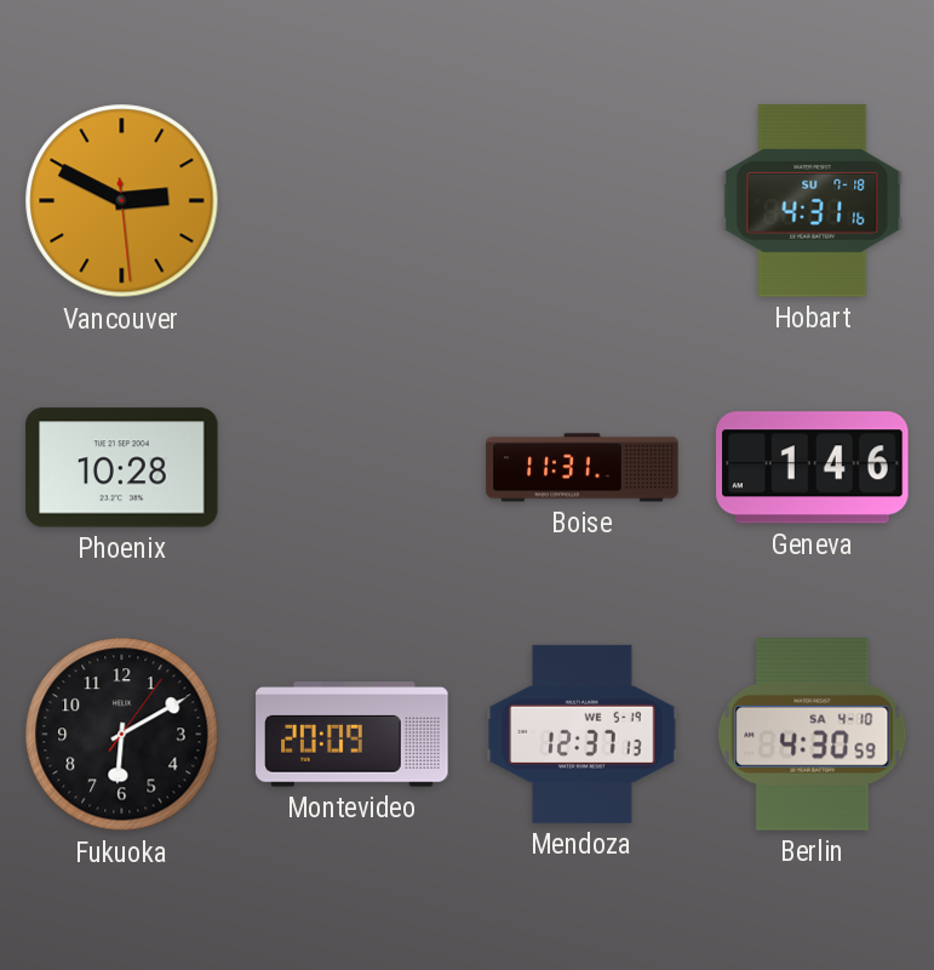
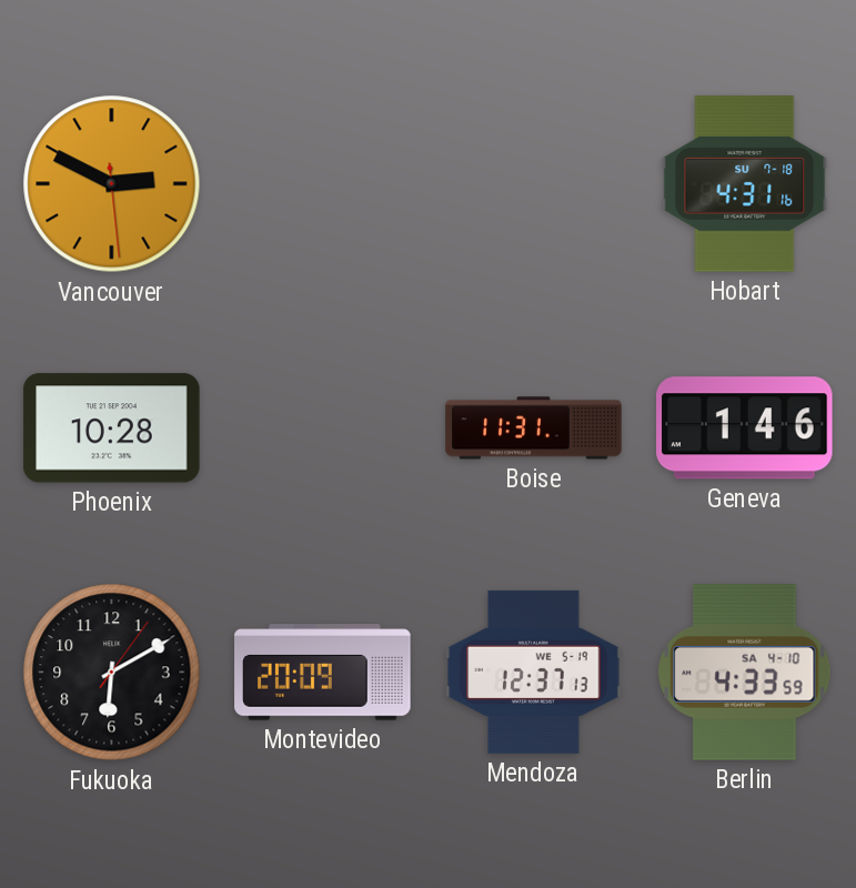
Berlin: 4:30 -> 4:33 (745, 673)
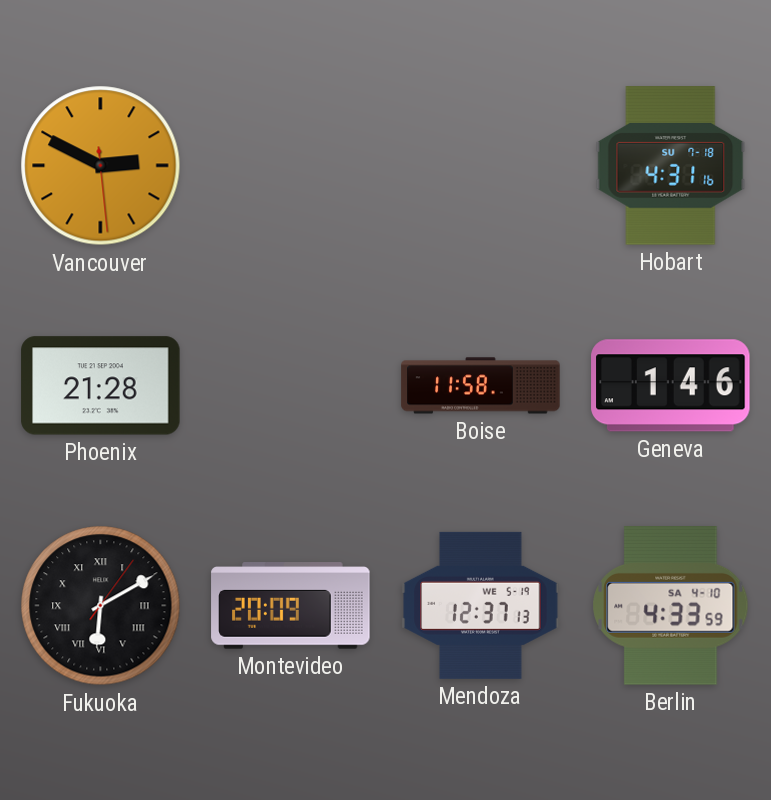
Phoenix: 10:28 -> 21:28 (101, 386)
Boise: 11:31 -> 11:58 (481, 386)
Fukuoka numerals: Arabic -> Roman (101, 606)
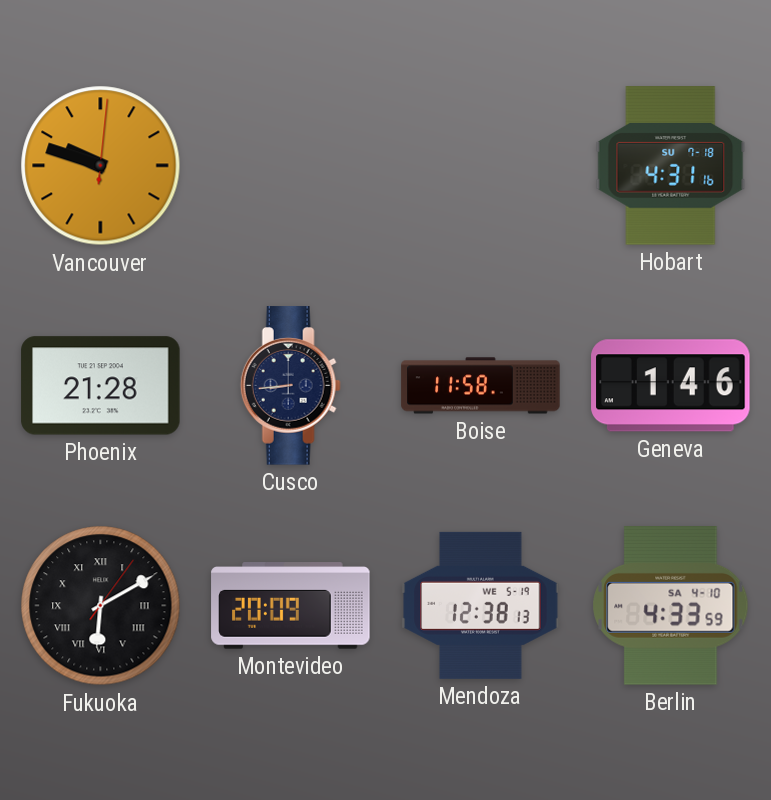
Vancouver: 2:49 -> 9:48 (101, 166)
Cusco: none -> 8:44 (290, 386)
Mendoza: 12:37 -> 12:38 (481, 605)
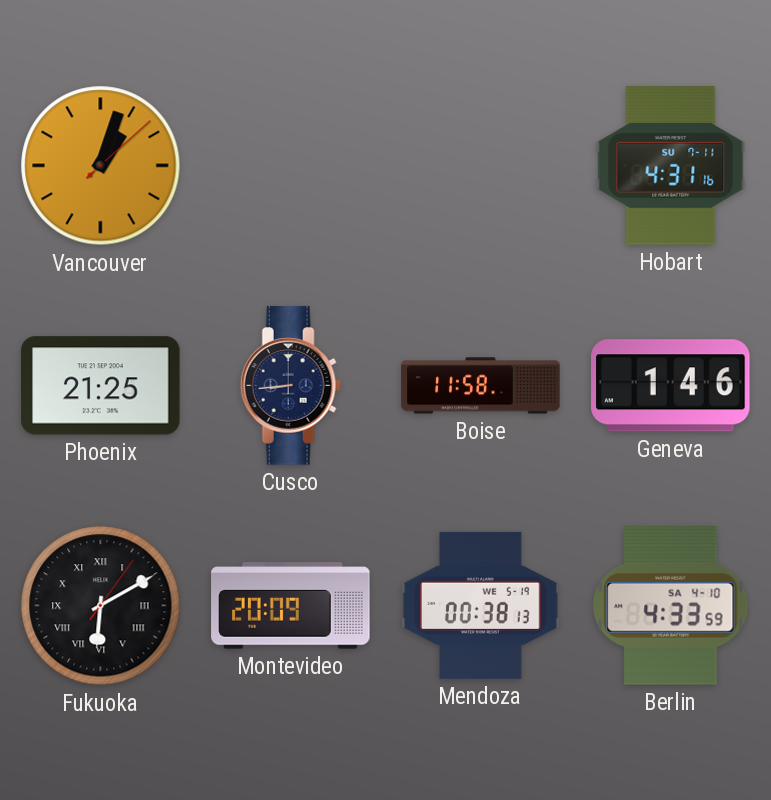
Vancouver: 9:48 -> 1:03 (101, 166)
Hobart date: SU 7-18 -> SU 7-11 (671, 166)
Phoenix: 21:28 -> 21:25 (101, 386)
Mendoza: 12:38 -> 00:38 (481, 605)
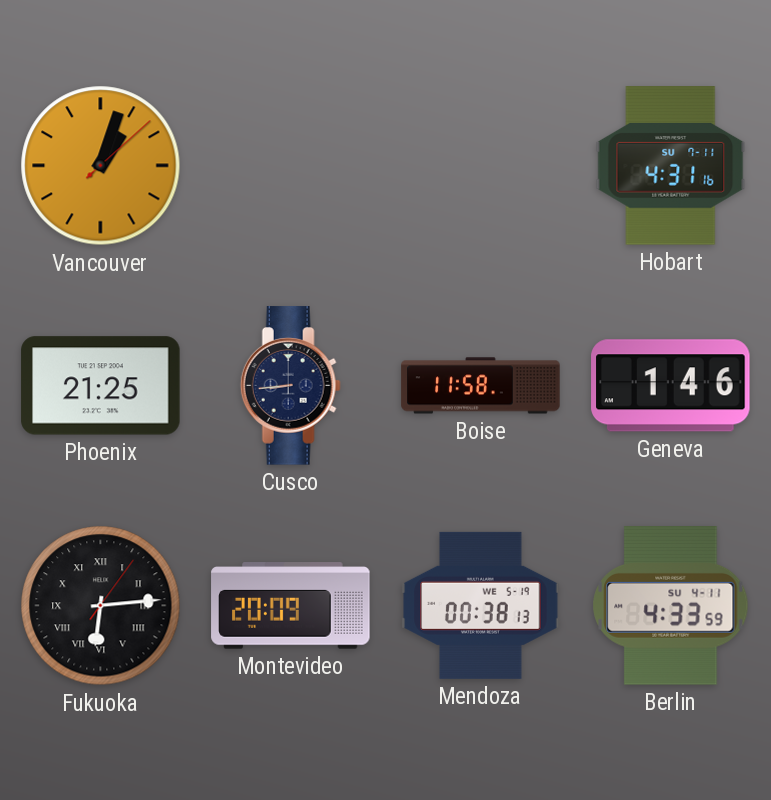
Fukuoka: 6:10 -> 6:14 (101, 606)
Berlin date: SA 4-10 -> SU 4-11 (671, 606)
